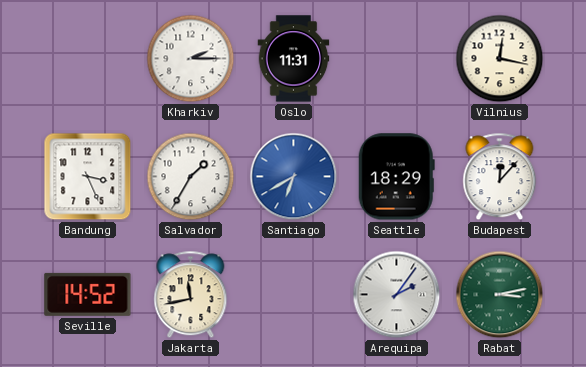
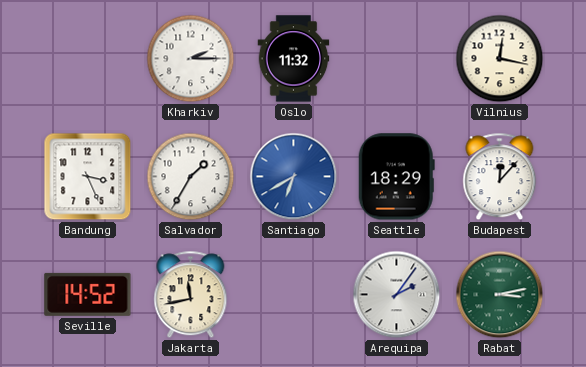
Oslo: 11:31 -> 11:32 (294, 59)
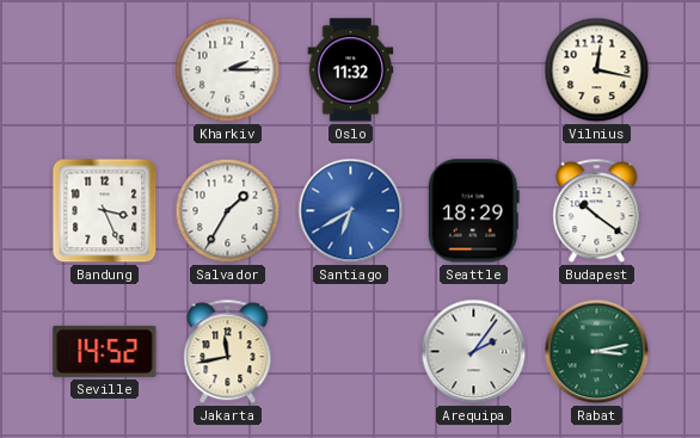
Budapest: 12:07 -> 10:21 (597, 211)
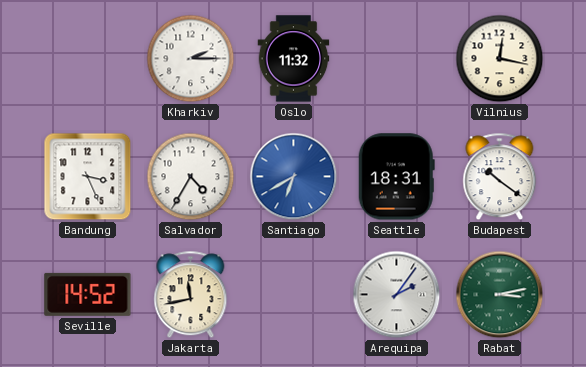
Salvador: 1:35 -> 4:35 (191, 177)
Seattle: 18:29 -> 18:31 (396, 177)
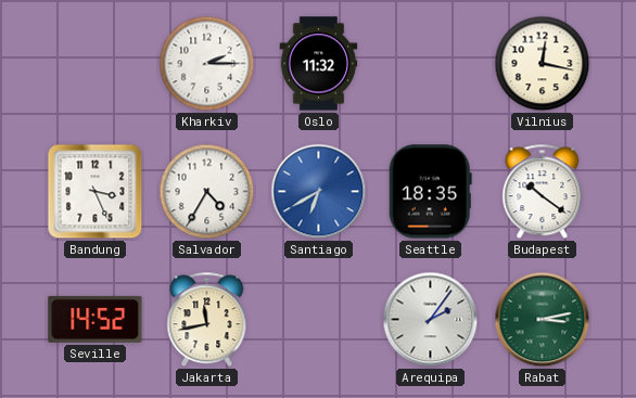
Seattle: 18:31 -> 18:35 (430, 192)
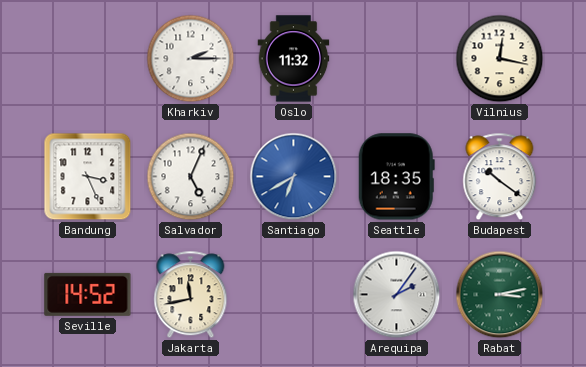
Salvador: 4:35 -> 5:04 (191, 177)
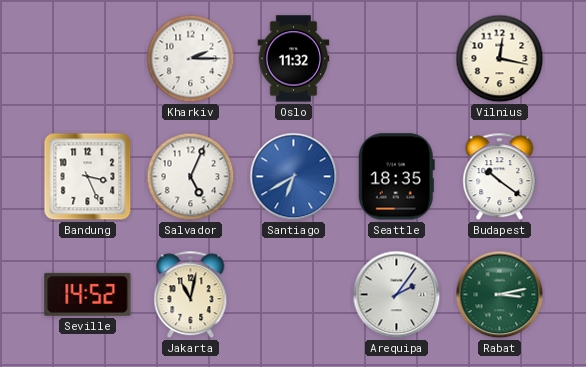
Jakarta: 11:43 -> 11:02 (191, 295)
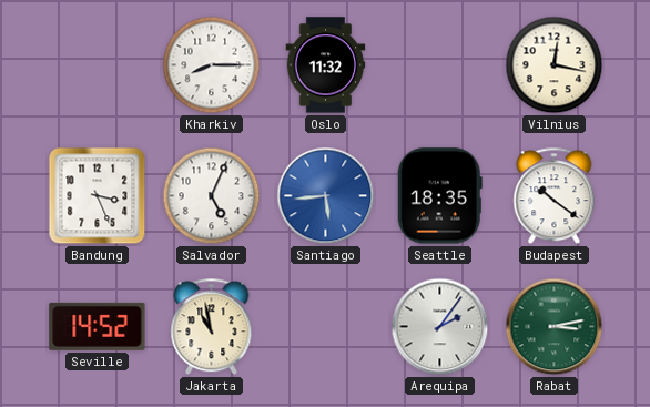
Kharkiv: 2:15 -> 8:15 (212, 65)
Santiago: 6:40 -> 5:44 (326, 196)
Jakarta: 11:02 -> 10:58 (212, 327)
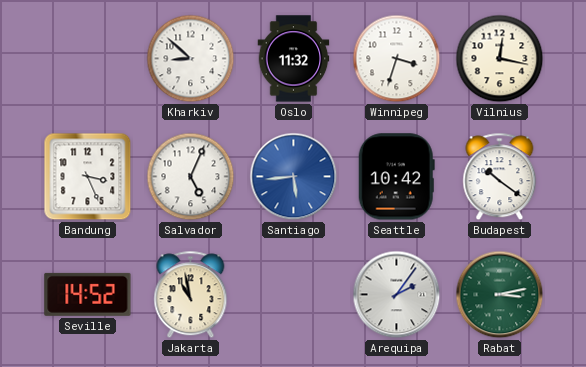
Kharkiv: 8:15 -> 8:52 (191, 59)
Winnipeg: none -> 3:33 (397, 59)
Seattle: 18:35 -> 10:42 (396, 177)
